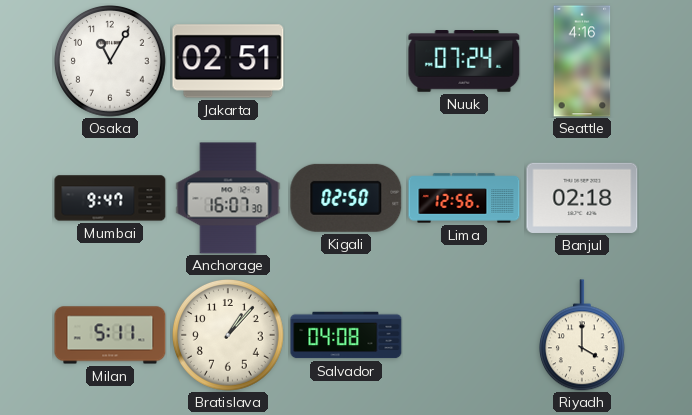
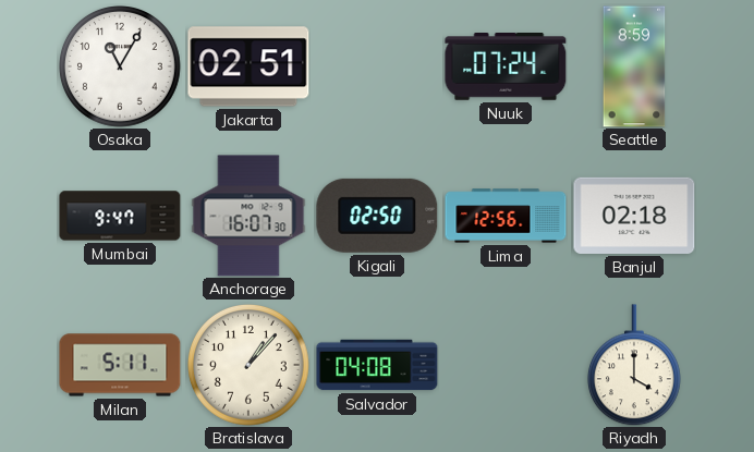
Seattle: 4:16 -> 8:59 (634, 66)
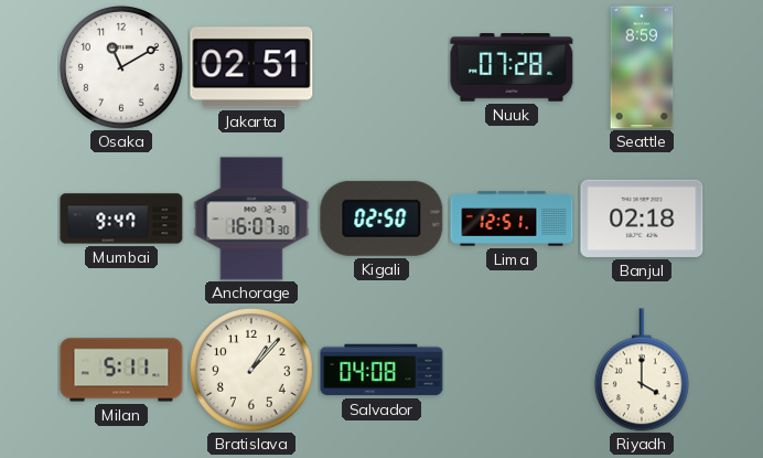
Osaka: 11:05 -> 11:10 (122, 68)
Nuuk: 07:24 -> 07:28 (512, 68)
Lima: 12:56 -> 12:51 (512, 219)
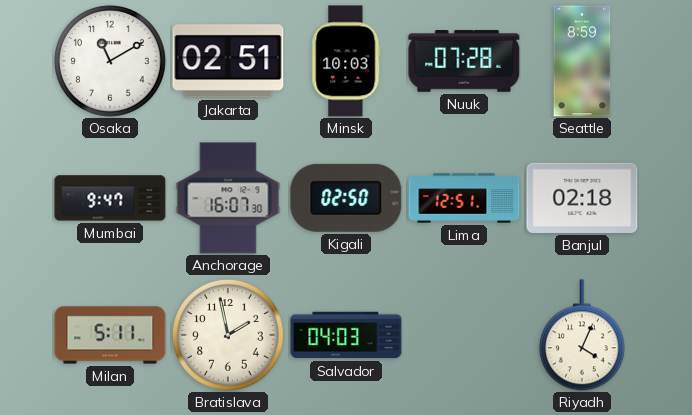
Minsk: none -> 10:03 (346, 61)
Bratislava: 1:07 -> 1:58 (229, 336)
Salvador: 04:08 -> 04:03 (346, 335)
Riyadh: 4:00 -> 4:04 (582, 335)
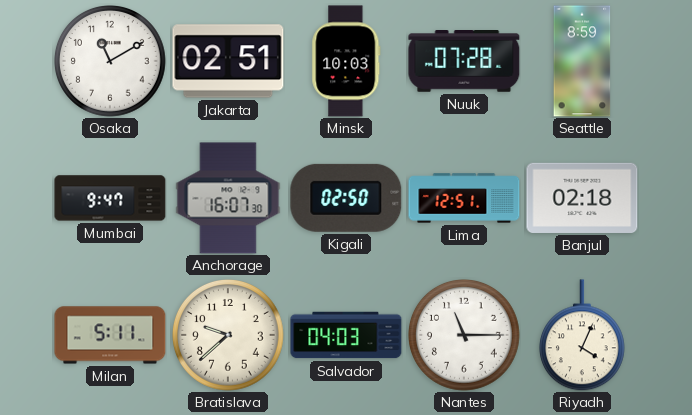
Bratislava: 1:58 -> 9:38 (229, 336)
Nantes: none -> 11:15 (465, 336)
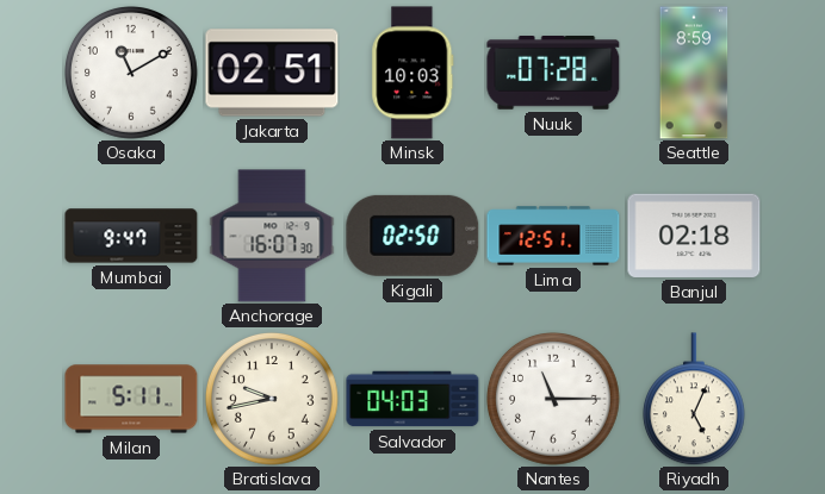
Bratislava: 9:38 -> 9:43 (273, 400)
Riyadh: 4:04 -> 5:04 (694, 399)
